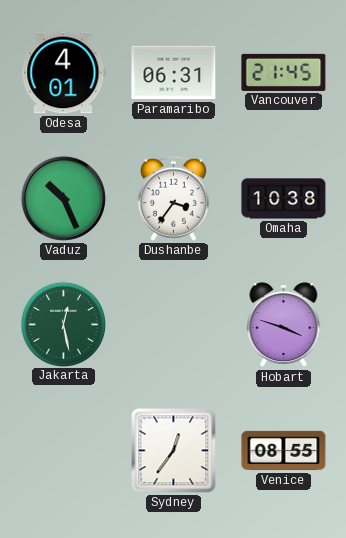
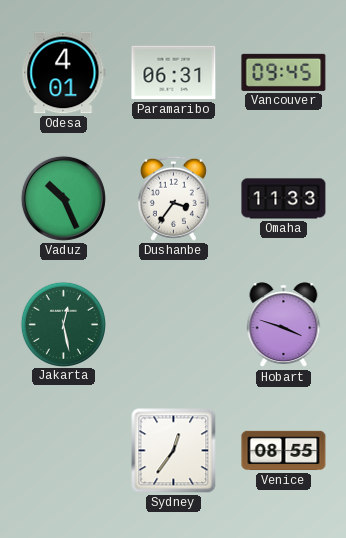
Vancouver: 21:45 -> 09:45 (284, 72)
Omaha: 10:38 -> 11:33 (284, 199)
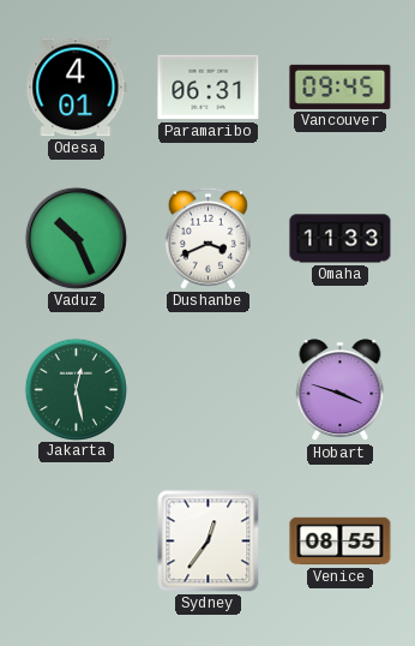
Dushanbe: 3:36 -> 3:41 (207, 238)
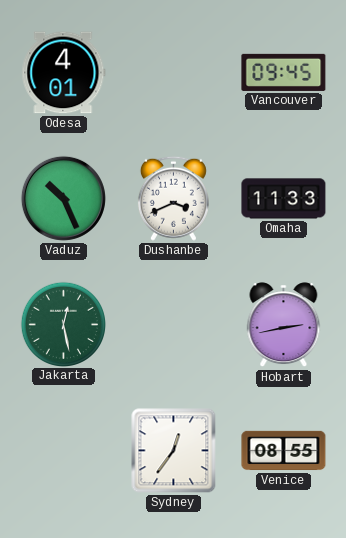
Paramaribo: 06:31 -> none (209, 88)
Hobart: 3:48 -> 2:43 (284, 325)
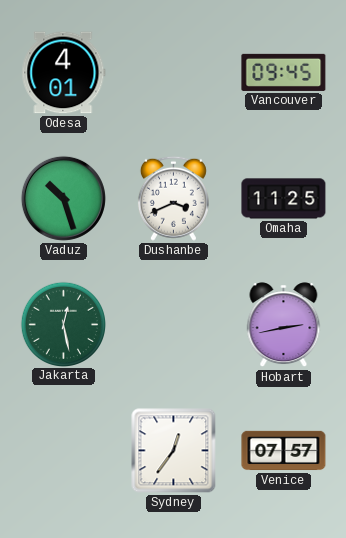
Vaduz: 10:26 -> 10:27 (63, 198)
Omaha: 11:33 -> 11:25 (284, 199)
Venice: 08:55 -> 07:57 (284, 451)
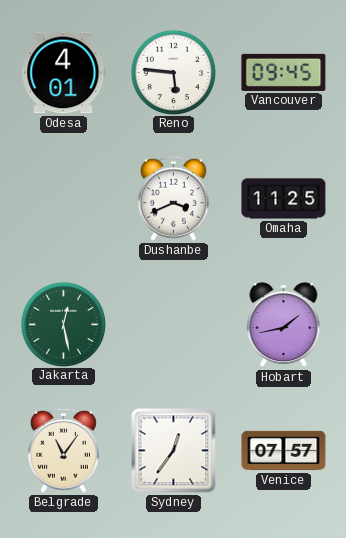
Reno: none -> 5:46 (173, 72)
Vaduz: 10:27 -> none (63, 198)
Hobart: 2:43 -> 1:43 (284, 325)
Belgrade: none -> 11:06 (63, 450)
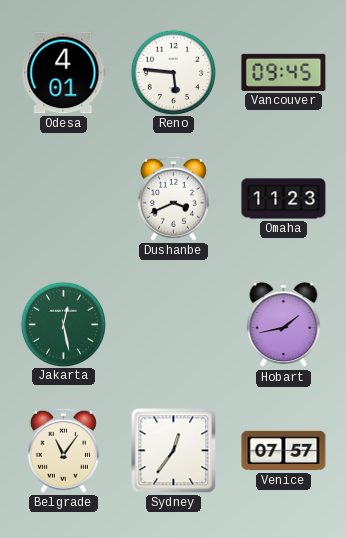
Omaha: 11:25 -> 11:23 (284, 199)
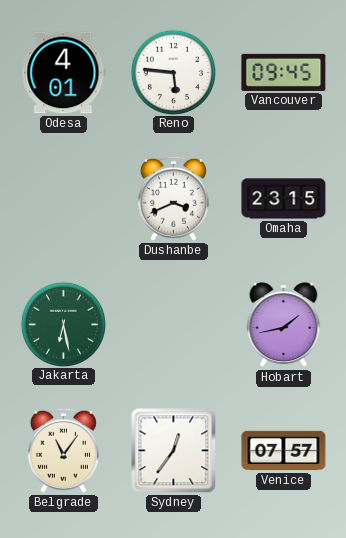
Omaha: 11:23 -> 23:15 (284, 199)
Jakarta: 12:28 -> 6:28 (63, 324)
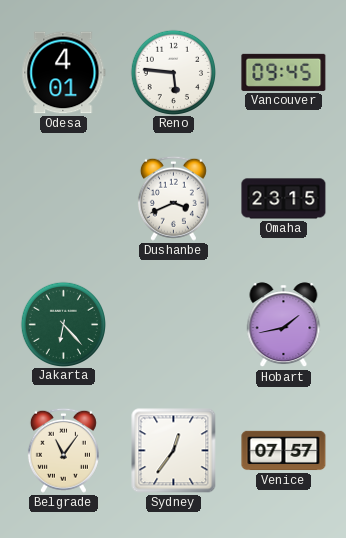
Jakarta: 6:28 -> 6:23 (63, 324)
